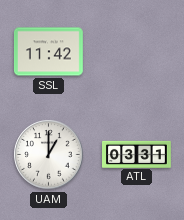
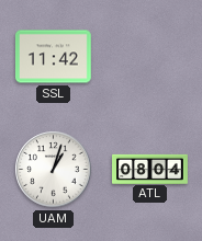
UAM: 1:00 -> 1:03 (54, 170)
ATL: 03:31 -> 08:04 (150, 169)
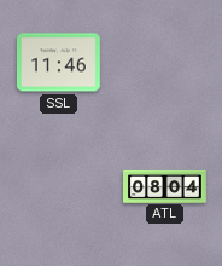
SSL: 11:42 -> 11:46 (58, 63)
UAM: 1:03 -> none (54, 170)
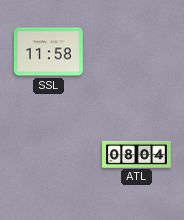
SSL: 11:46 -> 11:58 (48, 52)
